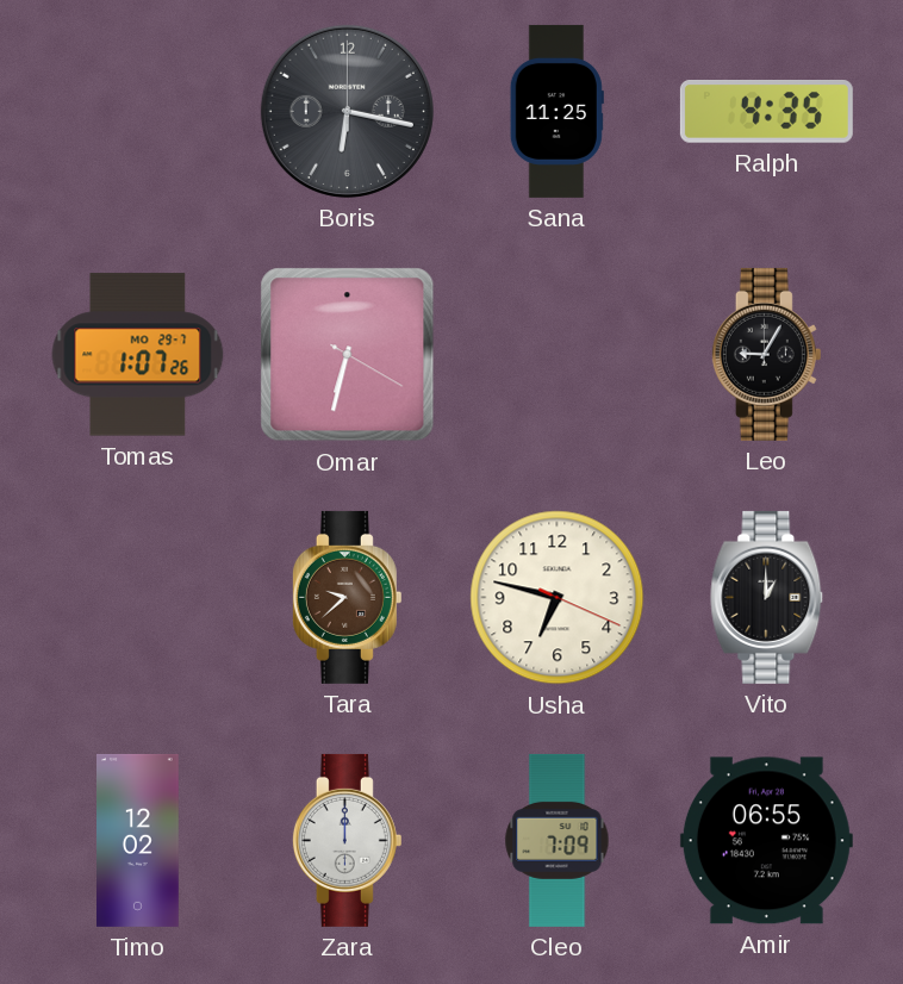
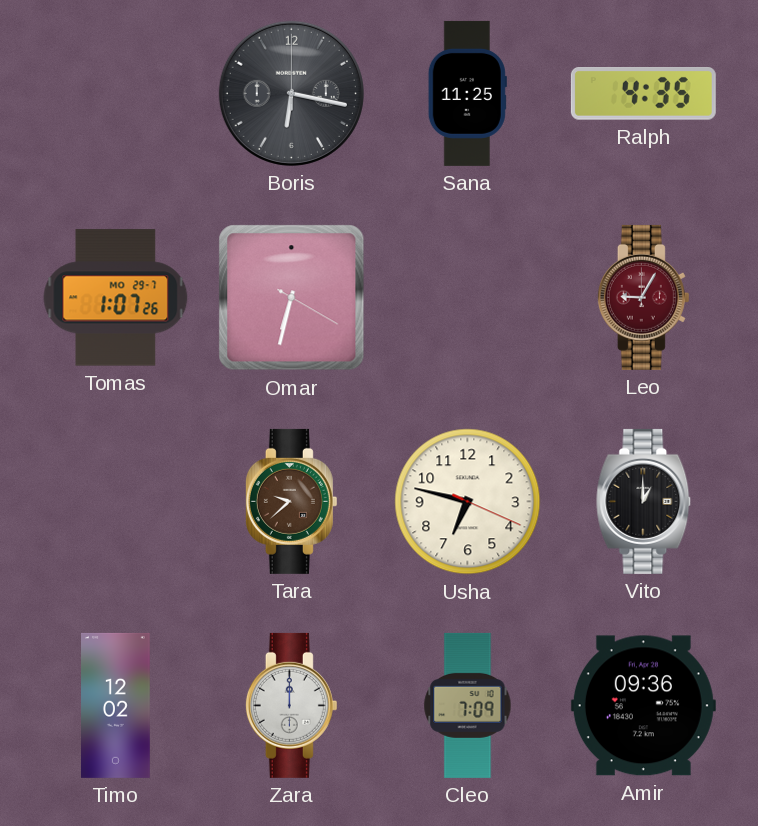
Leo dial: black -> burgundy (643, 297)
Amir: 06:55 -> 09:36 (643, 706)
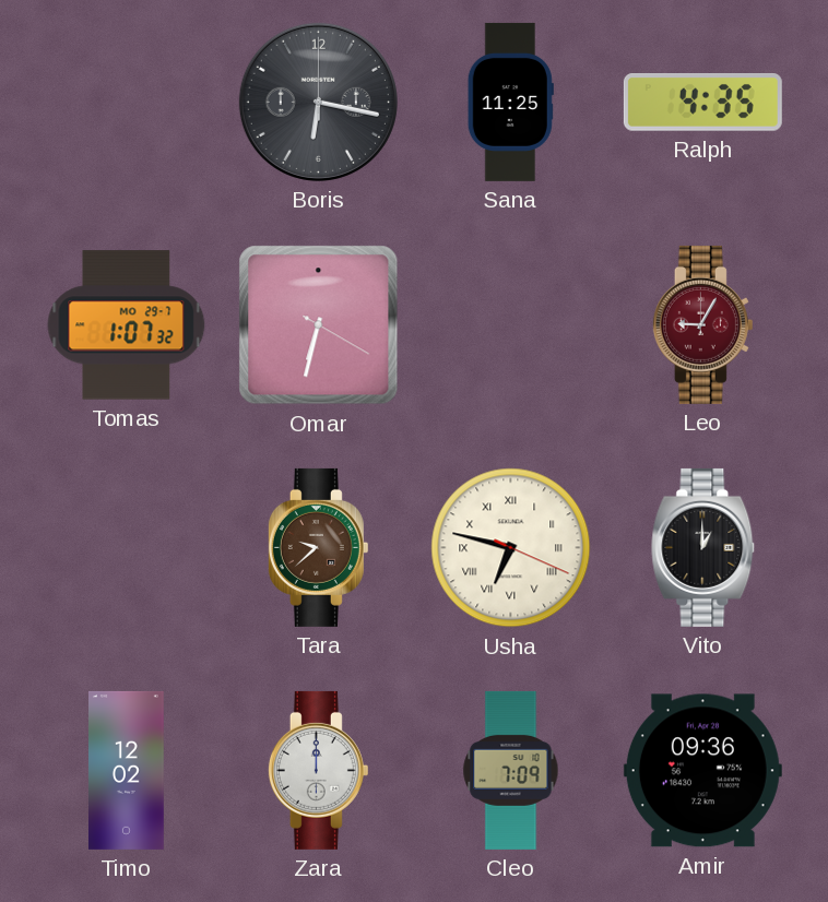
Tomas: 1:07:26 -> 1:07:32 (127, 325)
Usha numerals: Arabic -> Roman (511, 548)
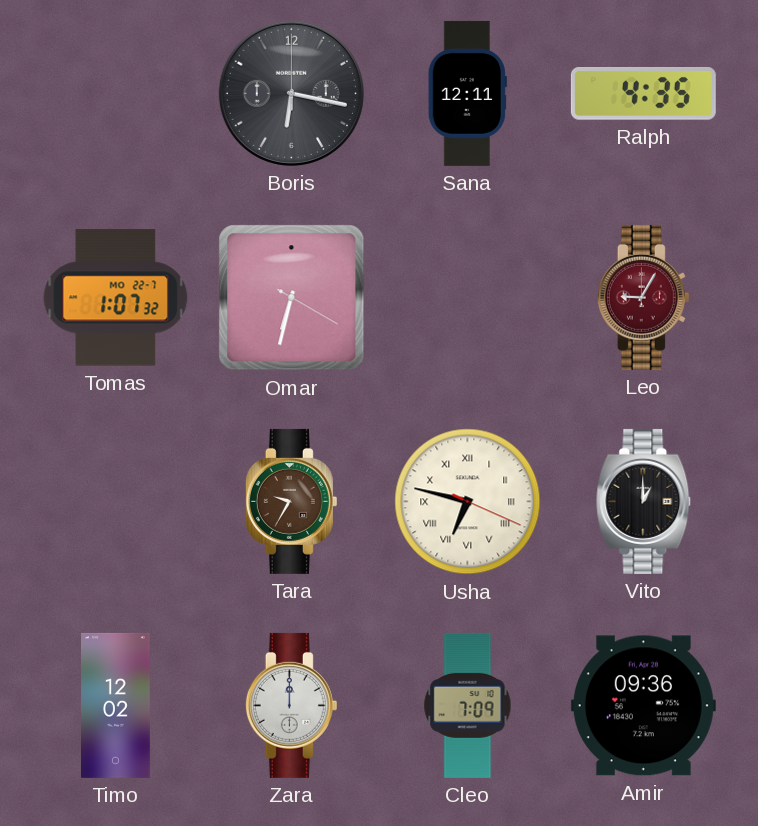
Sana: 11:25 -> 12:11 (467, 93)
Tomas date: MO 29-7 -> MO 22-7 (116, 298)
Tara: 9:38 -> 9:35 (291, 501)
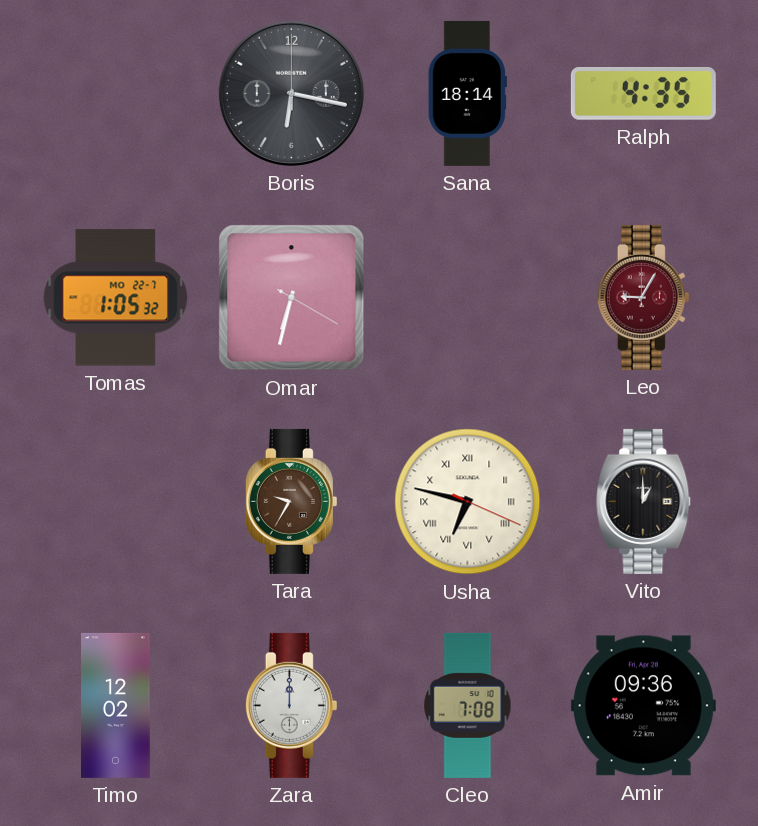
Sana: 12:11 -> 18:14 (467, 93)
Tomas: 1:07 -> 1:05 (116, 298)
Cleo: 7:09 -> 7:08 (468, 705)
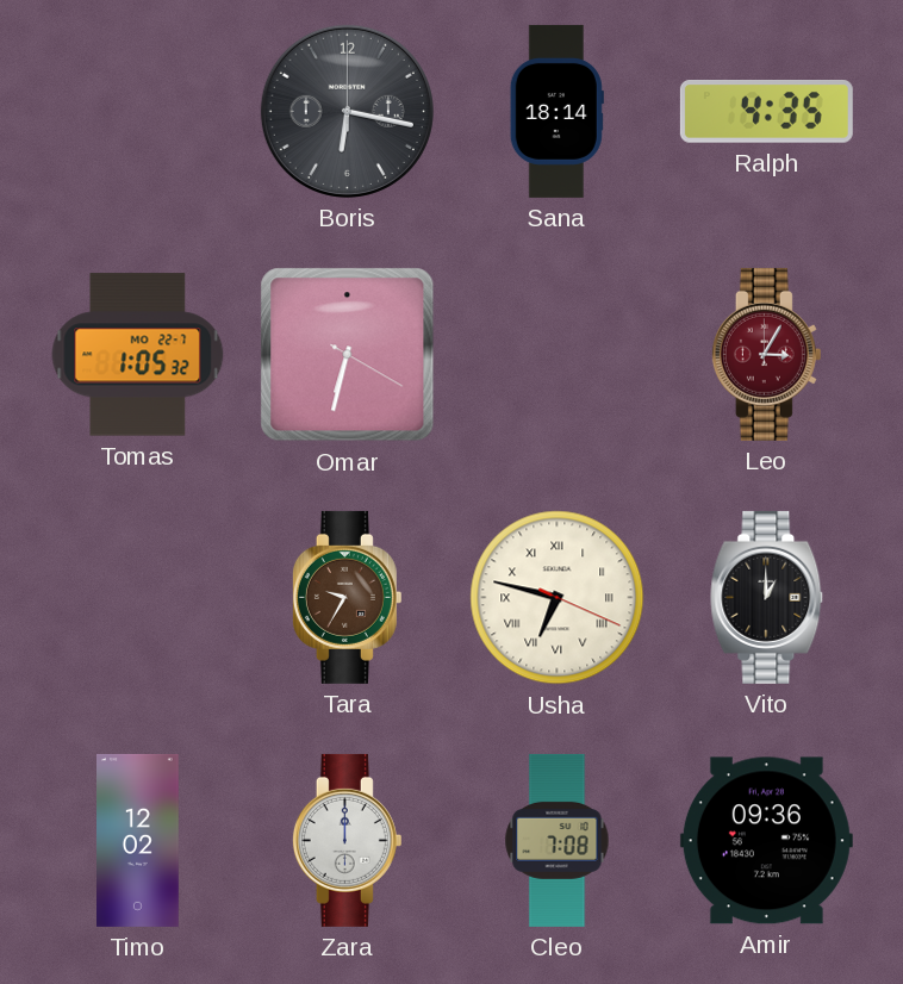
Leo: 9:05 -> 3:05 (766, 354)
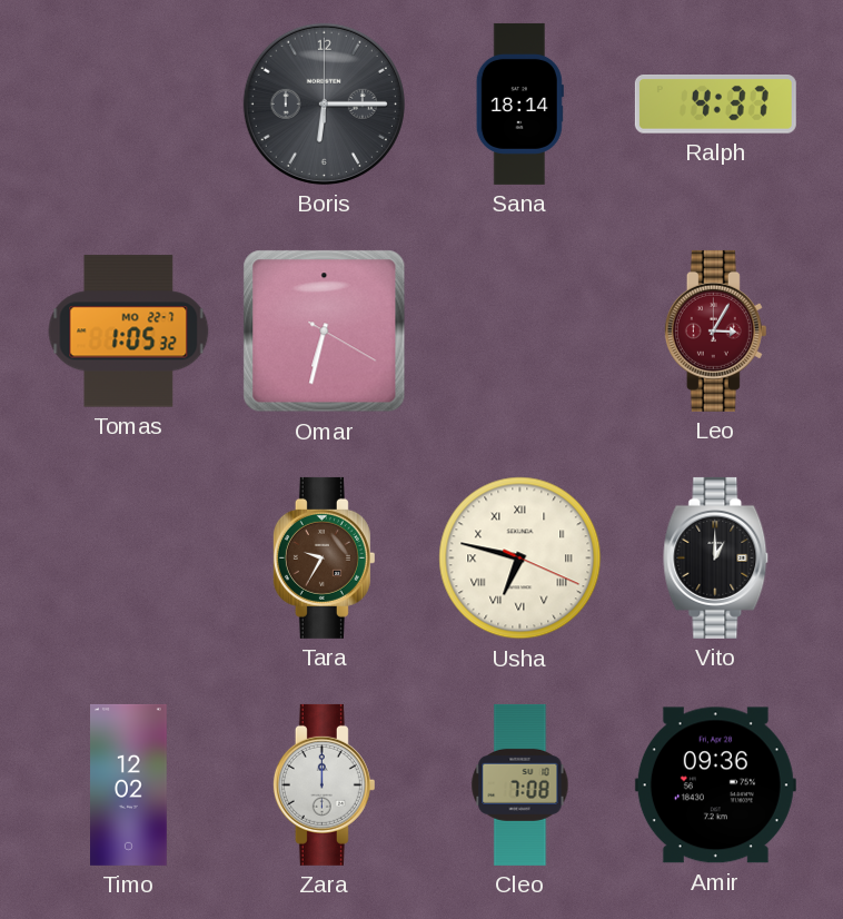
Boris: 6:17 -> 6:15 (324, 103)
Ralph: 4:35 -> 4:37 (715, 105)
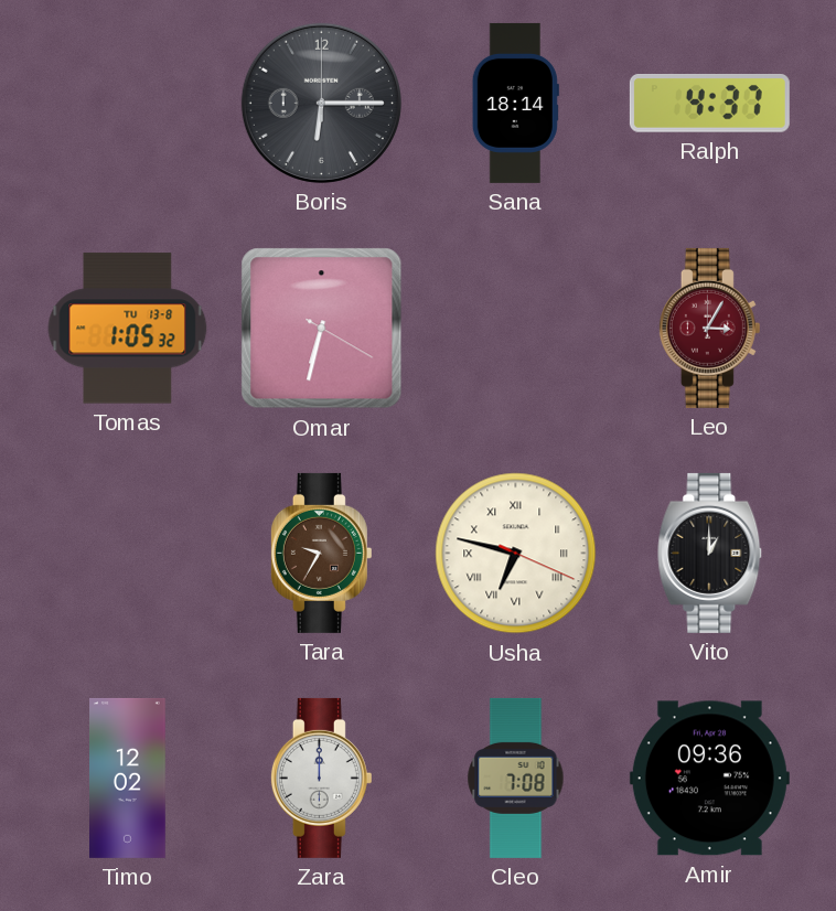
Tomas date: MO 22-7 -> TU 13-8 (128, 329)
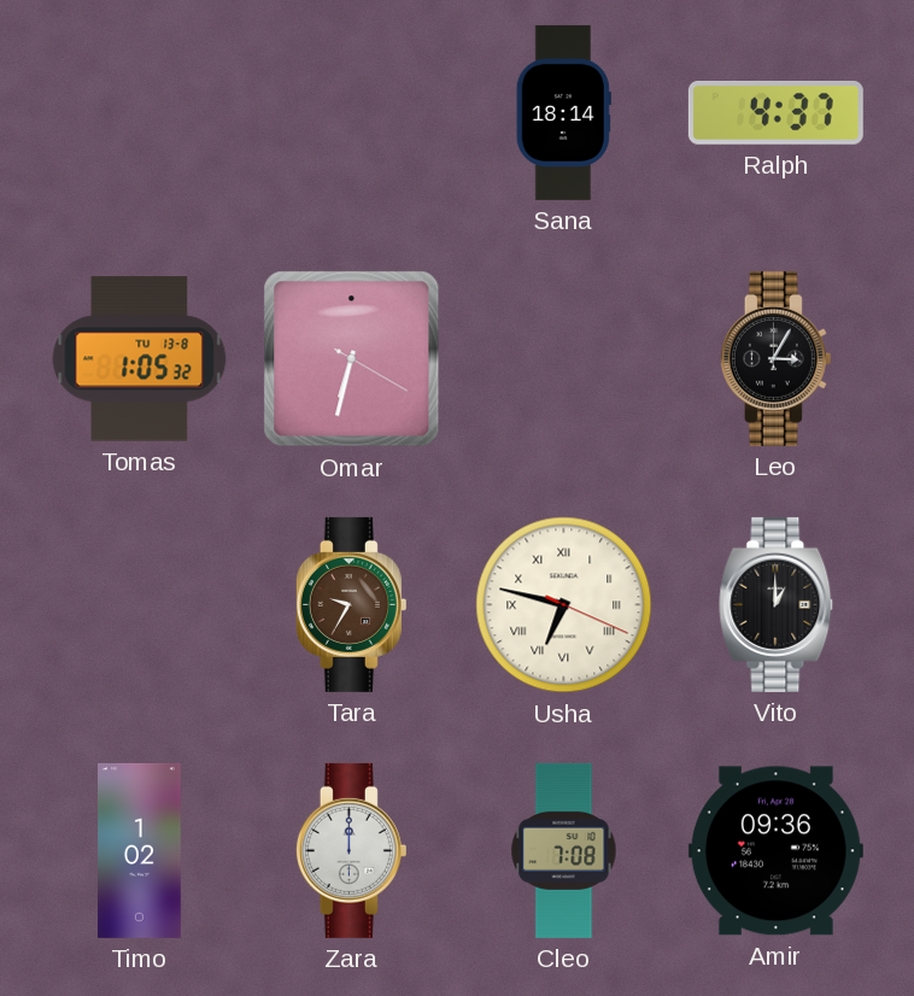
Boris: 6:15 -> none (321, 103)
Leo dial: burgundy -> black (775, 358)
Timo: 12:02 -> 1:02 (140, 850)
